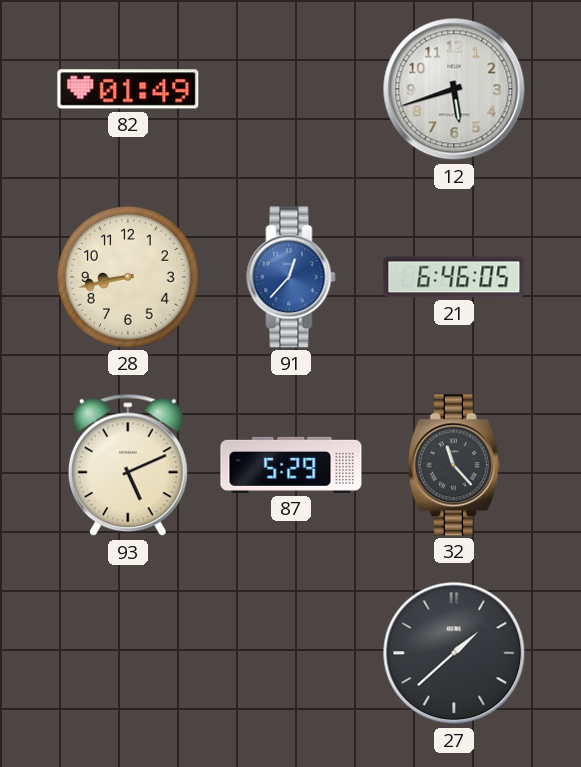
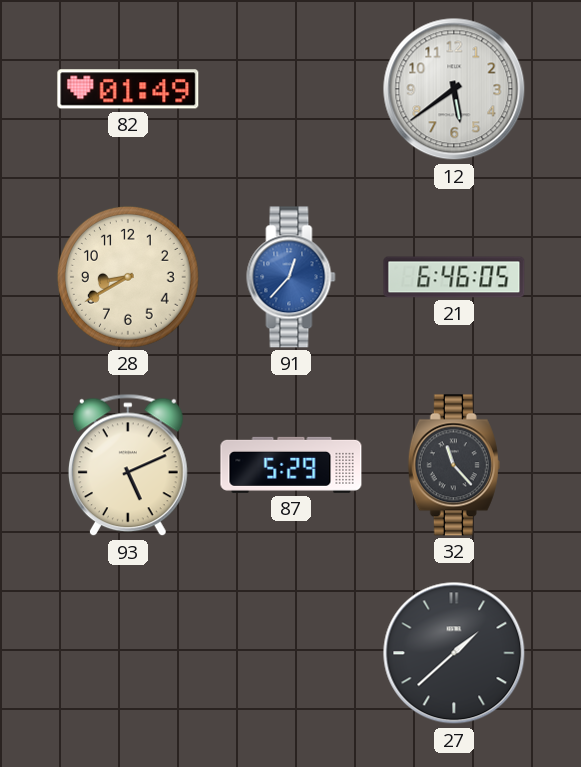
12: 5:42 -> 5:39 (454, 89)
28: 8:43 -> 8:40 (128, 277)
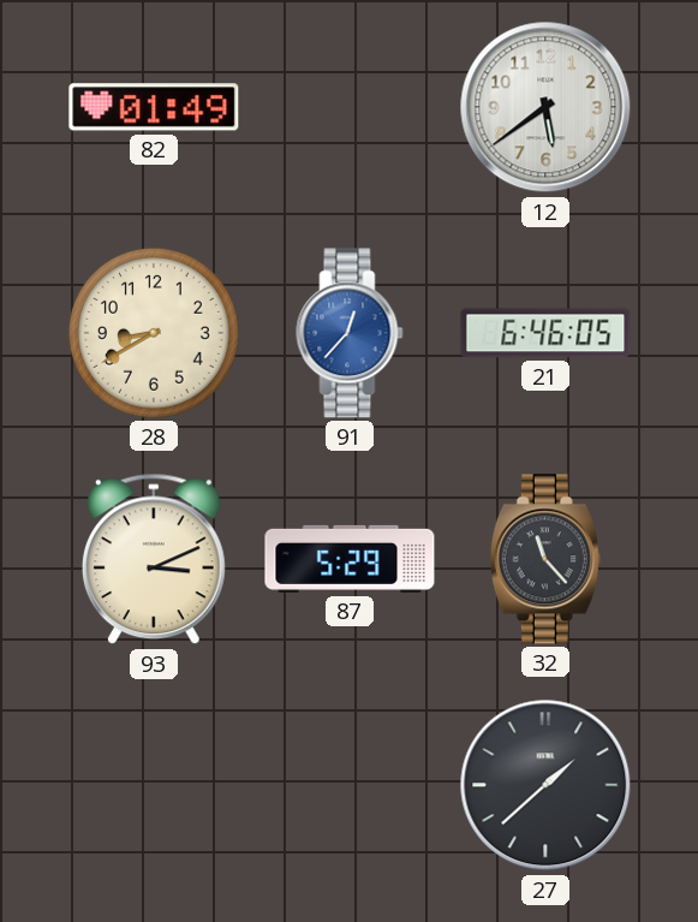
93: 5:11 -> 3:11 (154, 559)
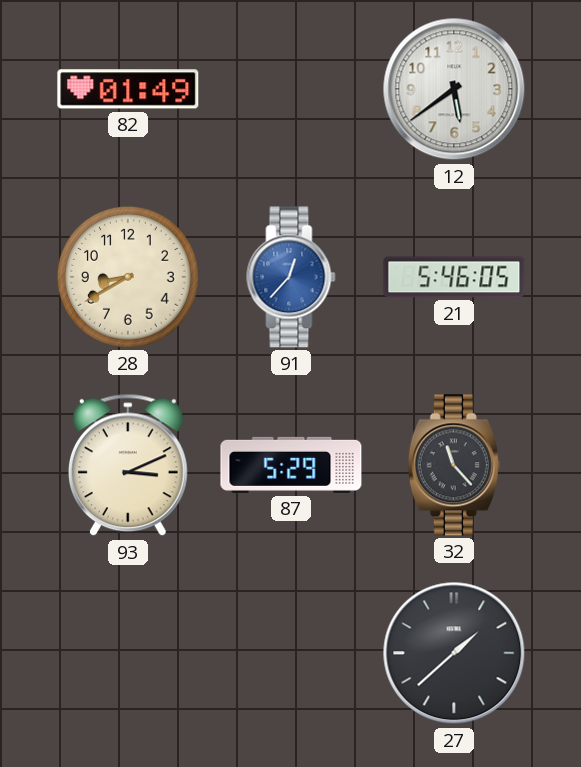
21: 6:46 -> 5:46 (454, 277)
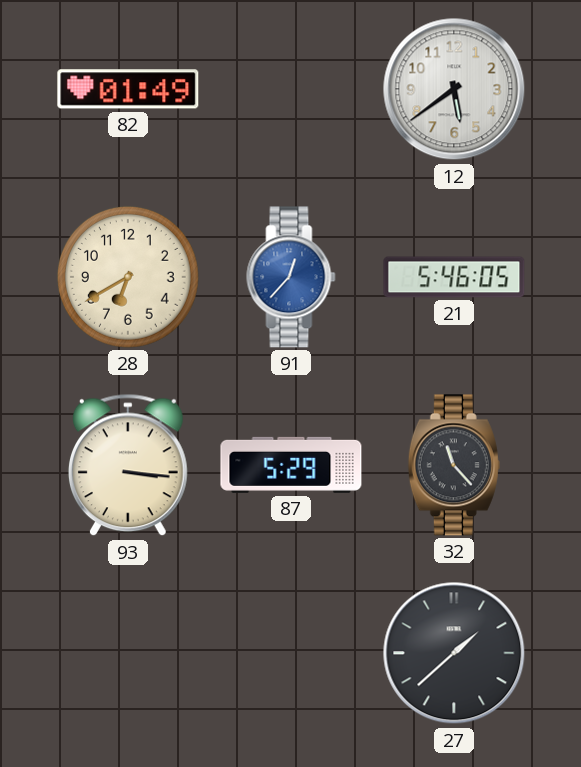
28: 8:40 -> 6:40 (128, 277)
93: 3:11 -> 3:16 (128, 465)
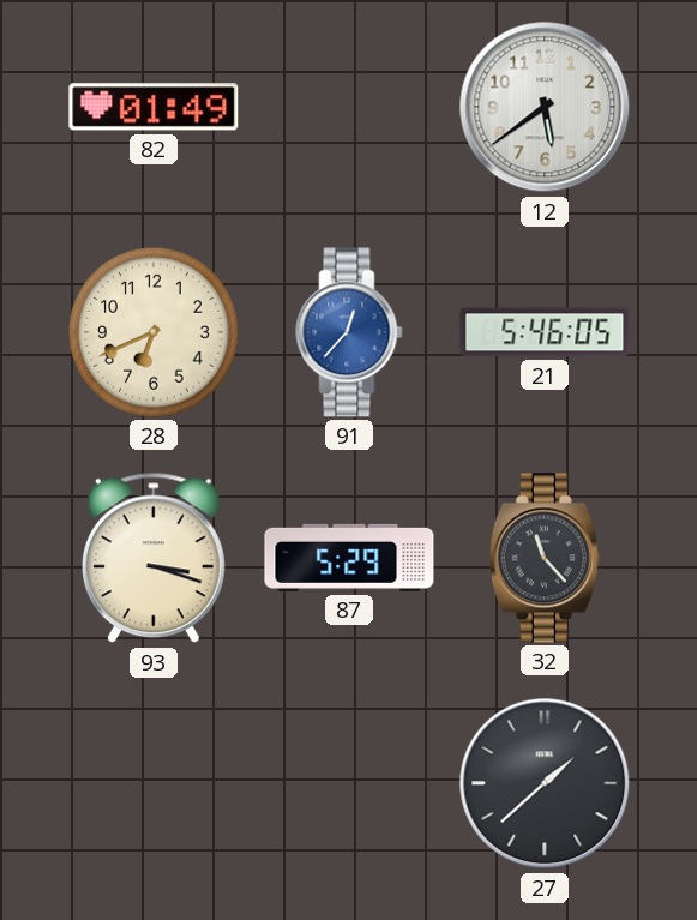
28: 6:40 -> 6:41 (154, 332)
93: 3:16 -> 3:18 (154, 558)
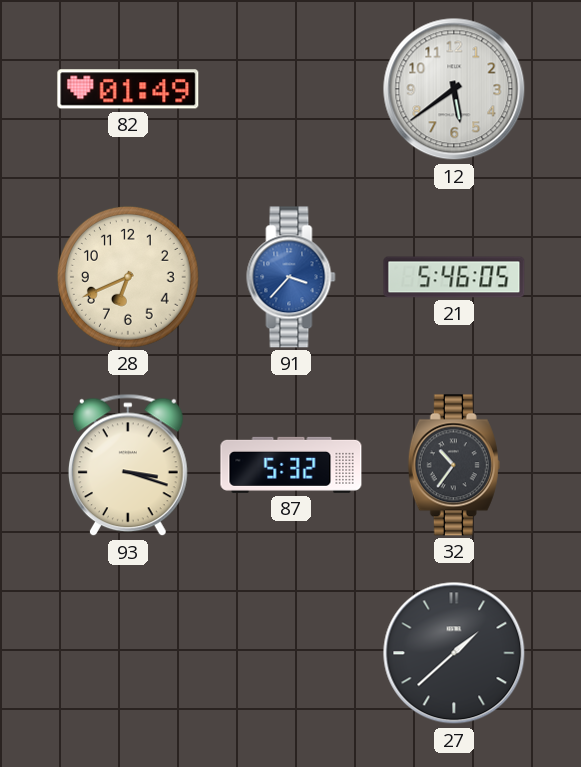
91: 12:37 -> 3:37 (291, 277)
87: 5:29 -> 5:32 (291, 465)
32: 11:23 -> 10:36 (454, 465)
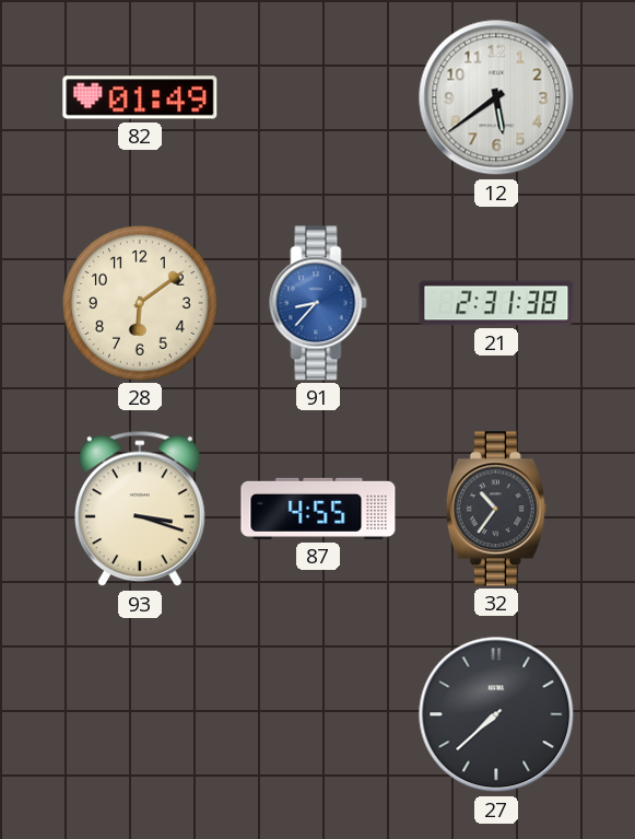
28: 6:41 -> 6:09 (140, 303)
91: 3:37 -> 8:37 (318, 303)
21: 5:46 -> 2:31 (496, 303)
87: 5:32 -> 4:55 (318, 509)
27: 1:38 -> 7:38 (496, 714)
